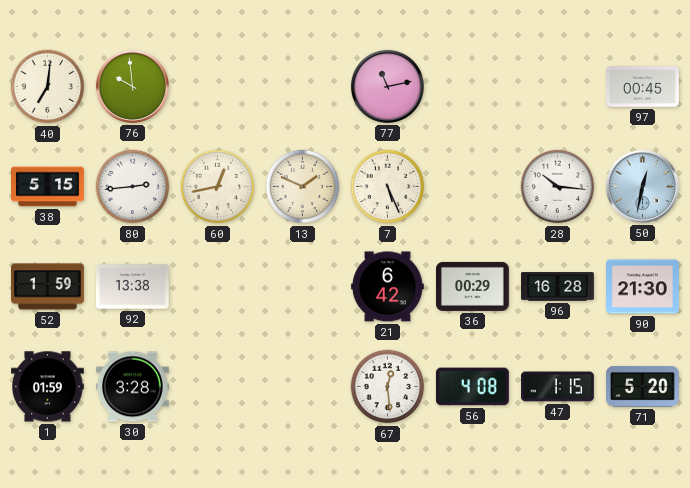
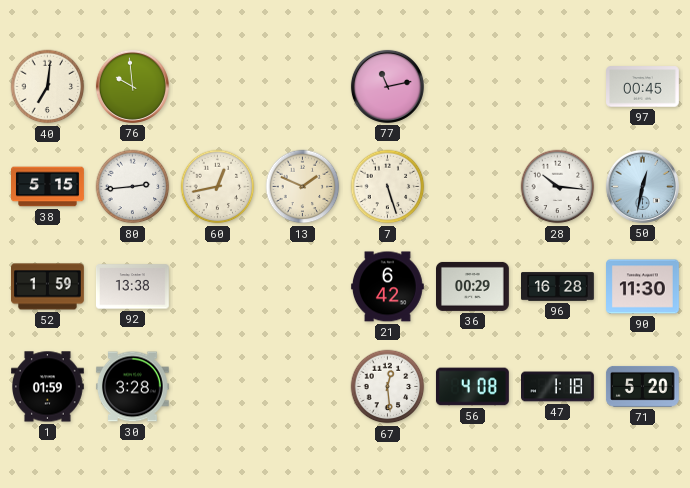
7: 5:26 -> 5:27 (388, 187)
90: 21:30 -> 11:30 (643, 287)
47: 1:15 -> 1:18 (558, 387)
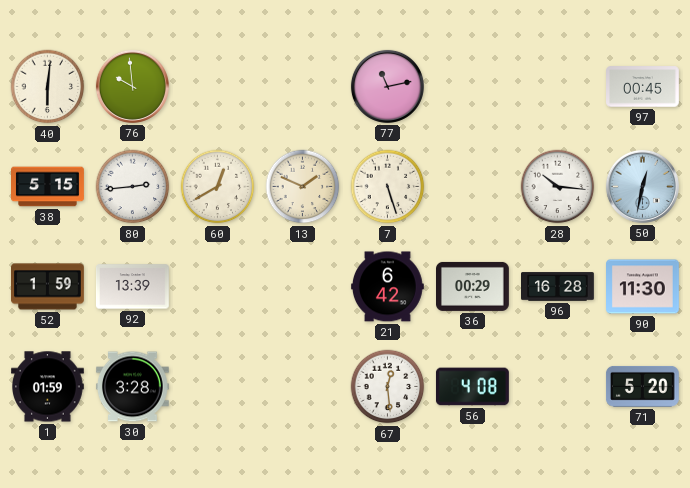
40: 7:01 -> 6:01 (48, 87)
60: 12:43 -> 12:40 (218, 187)
92: 13:38 -> 13:39 (133, 287)
47: 1:18 -> none (558, 387)
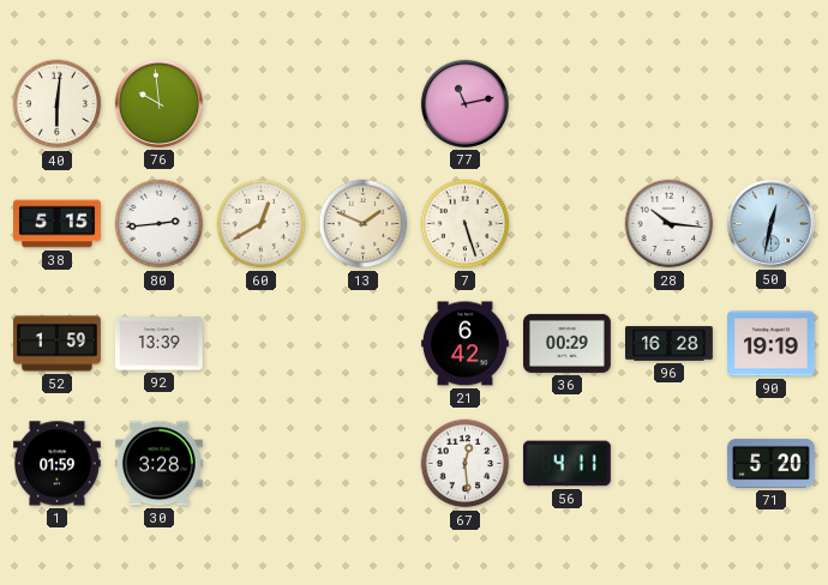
97: 00:45 -> none (643, 87)
90: 11:30 -> 19:19 (772, 344)
56: 4:08 -> 4:11 (568, 464)
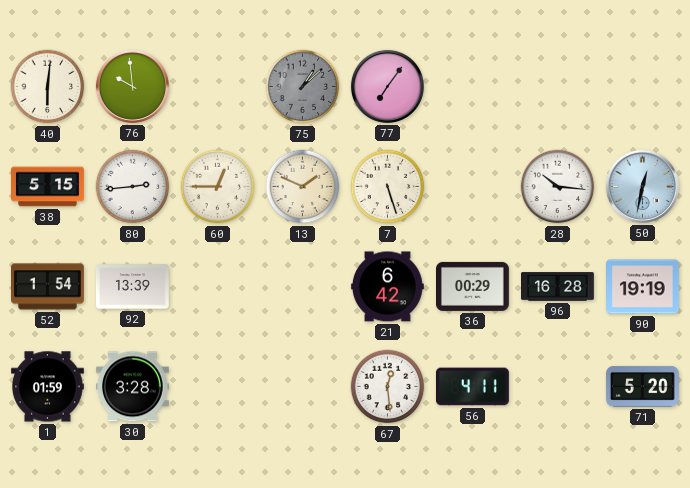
75: none -> 1:08 (303, 87)
77: 11:13 -> 7:06 (387, 86)
60: 12:40 -> 12:45 (218, 187)
52: 1:59 -> 1:54 (48, 287)
